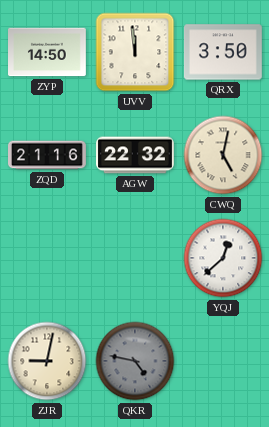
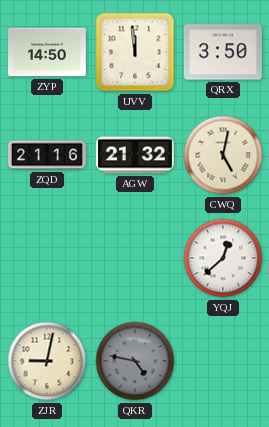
AGW: 22:32 -> 21:32 (136, 155)
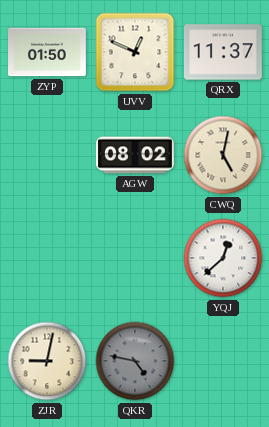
ZYP: 14:50 -> 01:50 (48, 52)
UVV: 11:59 -> 12:49 (135, 52)
QRX: 3:50 -> 11:37 (223, 52)
ZQD: 21:16 -> none (48, 155)
AGW: 21:32 -> 08:02 (136, 155)
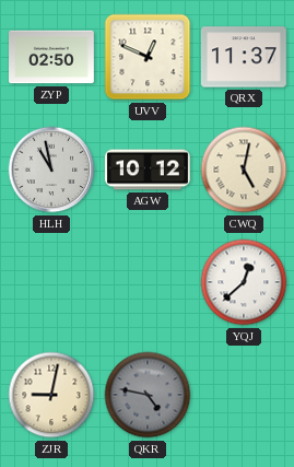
ZYP: 01:50 -> 02:50 (52, 57)
HLH: none -> 10:58 (51, 170)
AGW: 08:02 -> 10:12 (149, 170)
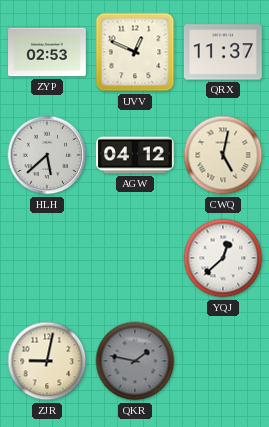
ZYP: 02:50 -> 02:53 (48, 52)
HLH: 10:58 -> 5:38 (47, 155)
AGW: 10:12 -> 04:12 (136, 155)
QKR: 4:47 -> 1:47 (135, 361)
